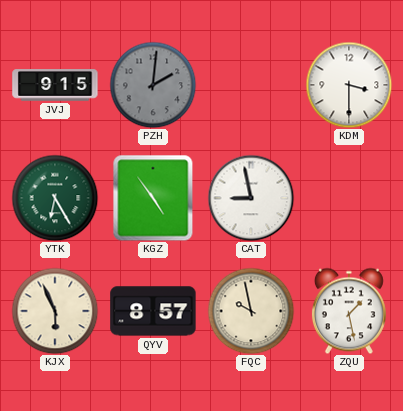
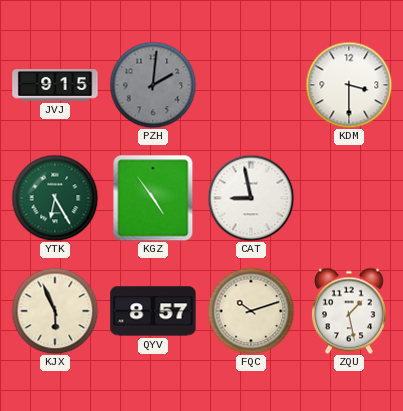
FQC: 9:58 -> 10:12 (251, 311)
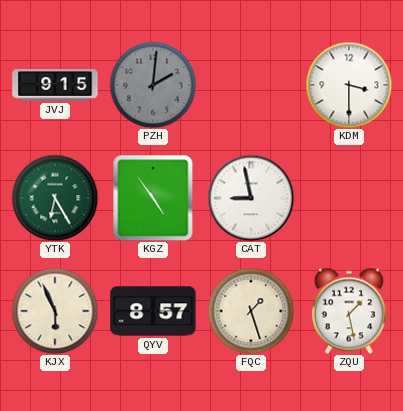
FQC: 10:12 -> 1:27 (251, 311)
